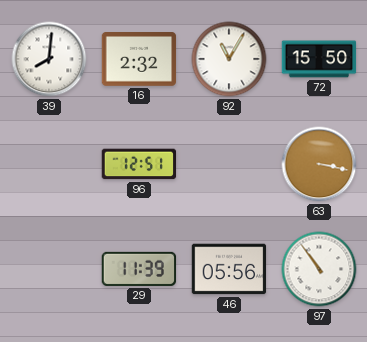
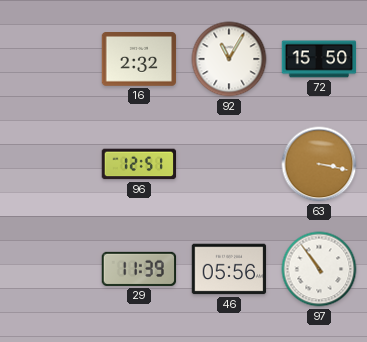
39: 8:01 -> none (49, 59)
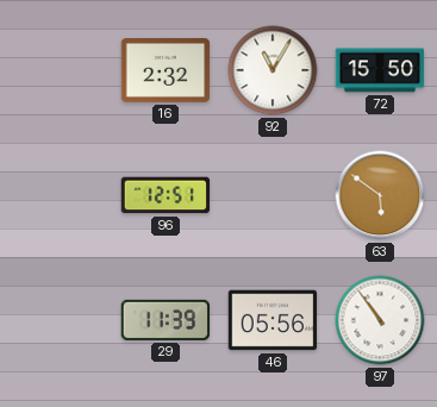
63: 3:17 -> 5:51 (380, 195)
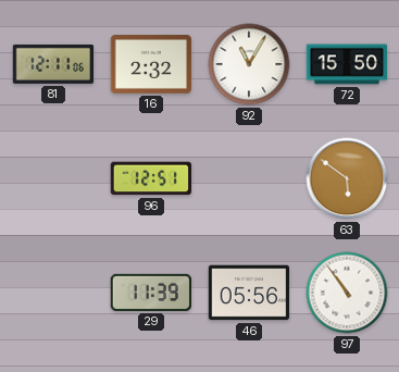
81: none -> 12:11 (53, 64)
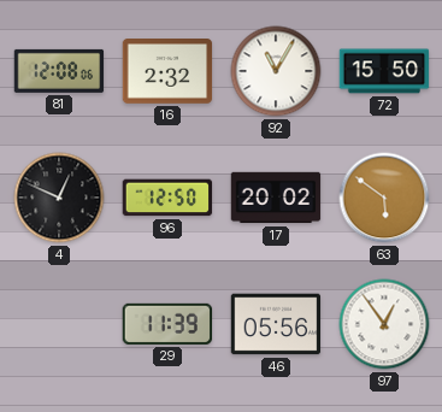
81: 12:11 -> 12:08 (59, 71)
4: none -> 12:49 (59, 198)
96: 12:51 -> 12:50 (167, 198)
17: none -> 20:02 (276, 198)
97: 10:54 -> 12:54 (384, 324)
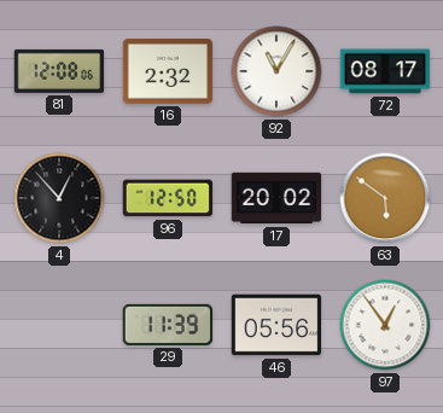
72: 15:50 -> 08:17 (385, 71)
4: 12:49 -> 12:53 (59, 198)
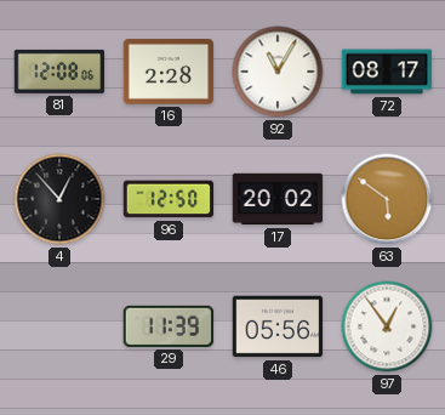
16: 2:32 -> 2:28 (169, 73)
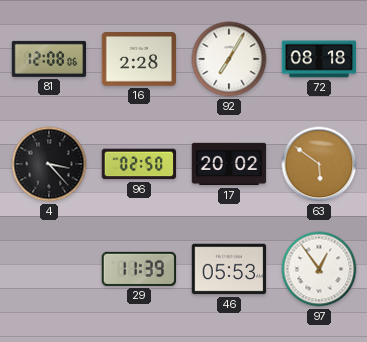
92: 11:05 -> 7:05 (229, 59)
72: 08:17 -> 08:18 (319, 59)
4: 12:53 -> 3:23 (49, 164)
96: 12:50 -> 02:50 (139, 164)
46: 05:56 -> 05:53 (229, 269)
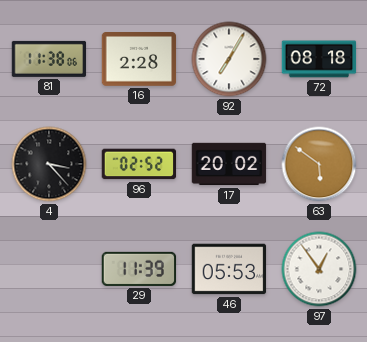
81: 12:08 -> 11:38 (49, 59)
96: 02:50 -> 02:52 (139, 164)
